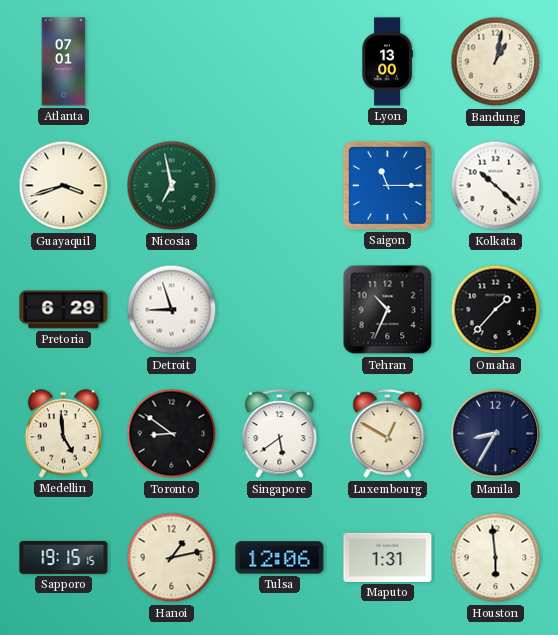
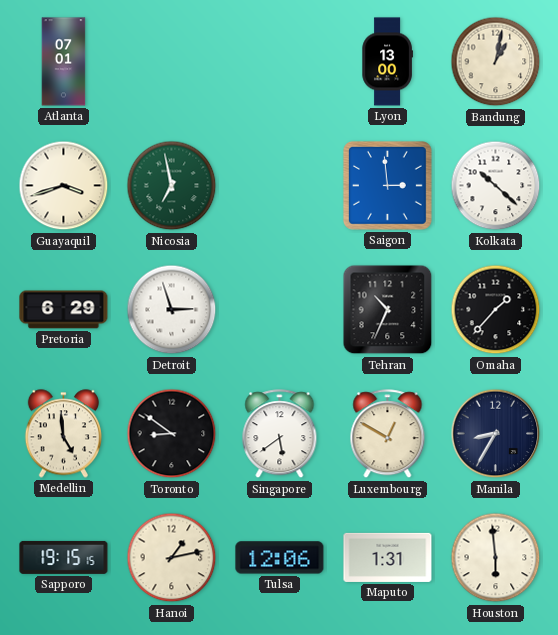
Saigon: 11:15 -> 2:59 (387, 185)
Detroit: 8:57 -> 2:57 (172, 310)
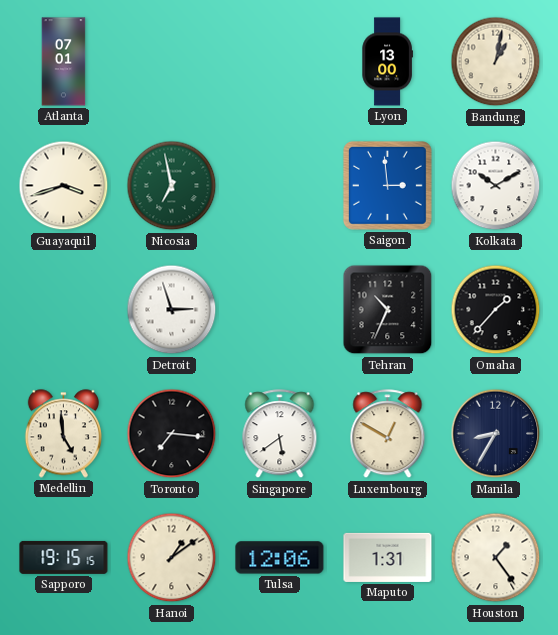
Kolkata: 10:22 -> 10:10 (496, 186)
Pretoria: 6:29 -> none (64, 310)
Toronto: 8:51 -> 7:16 (172, 434)
Hanoi: 1:13 -> 1:09 (172, 558)
Houston: 5:59 -> 1:24 (496, 558)
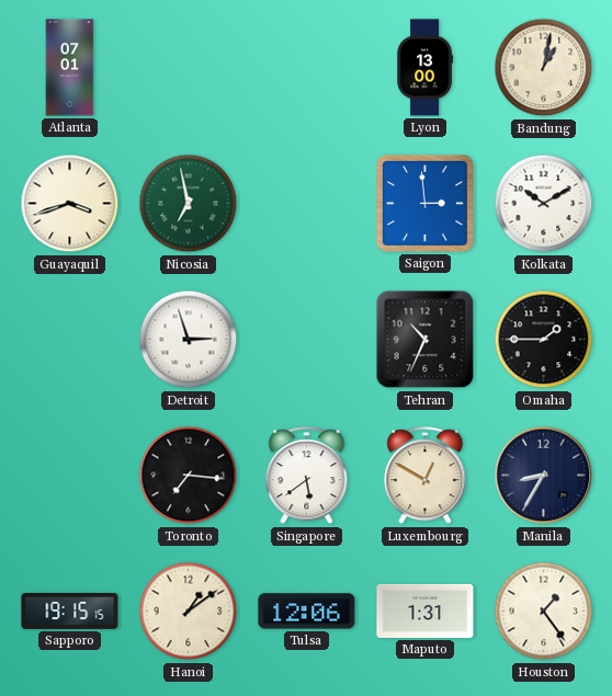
Omaha: 1:37 -> 1:45 (544, 340)
Medellin: 4:59 -> none (63, 434)
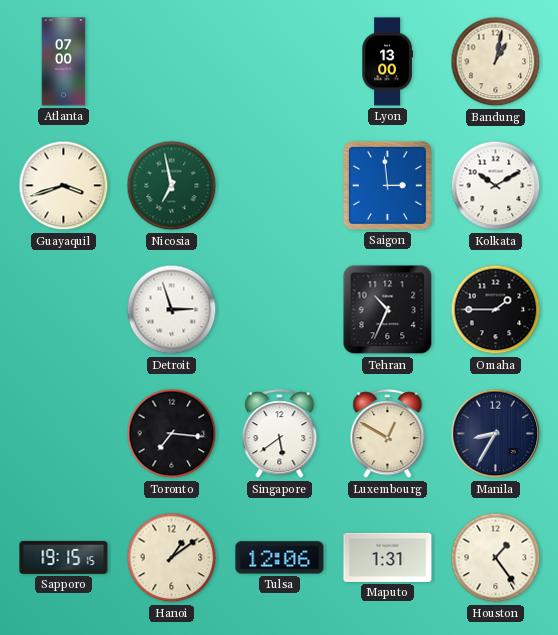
Atlanta: 07:01 -> 07:00 (64, 62)
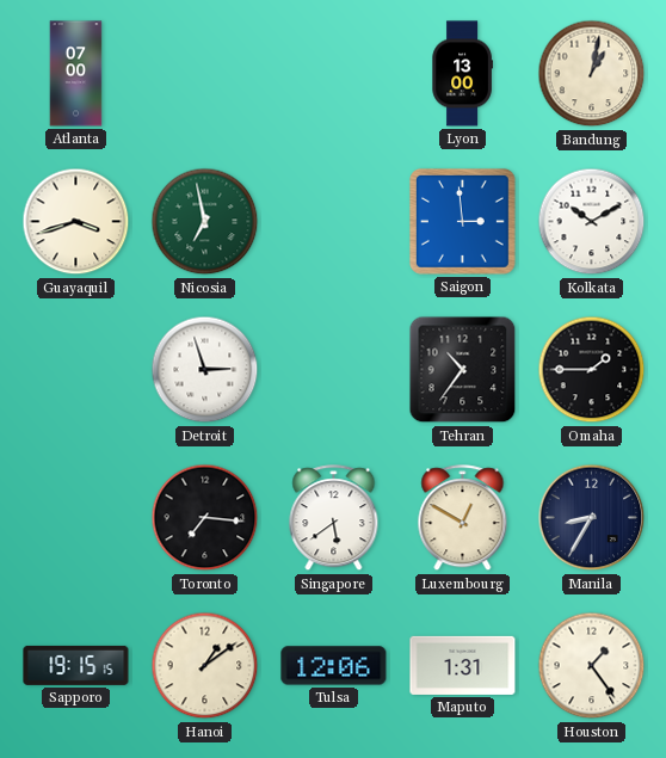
Tehran: 10:34 -> 10:36 (463, 370)
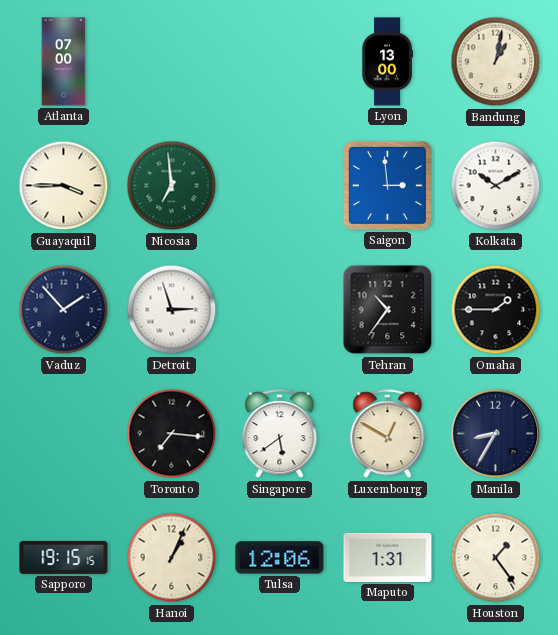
Guayaquil: 3:42 -> 3:45 (64, 186)
Nicosia: 6:58 -> 6:59 (172, 186)
Vaduz: none -> 1:53 (64, 310)
Hanoi: 1:09 -> 1:04 (172, 558)
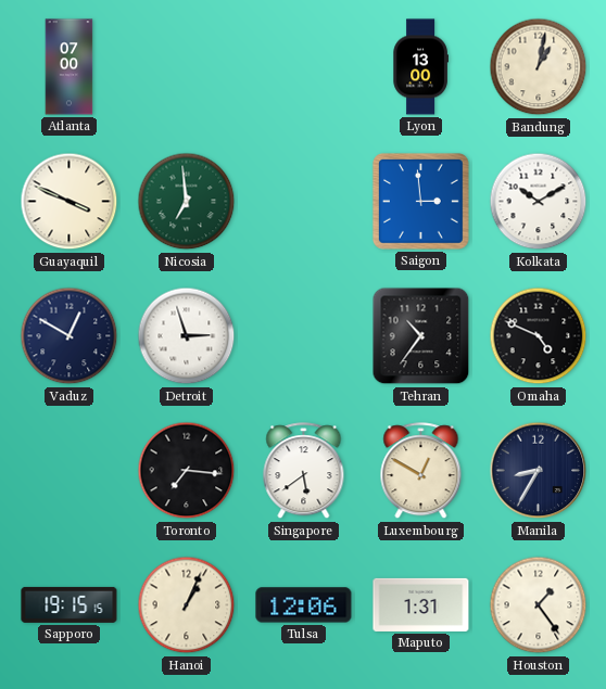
Guayaquil: 3:45 -> 3:49 (70, 202)
Vaduz: 1:53 -> 12:50 (70, 336)
Omaha: 1:45 -> 4:49 (539, 336)
